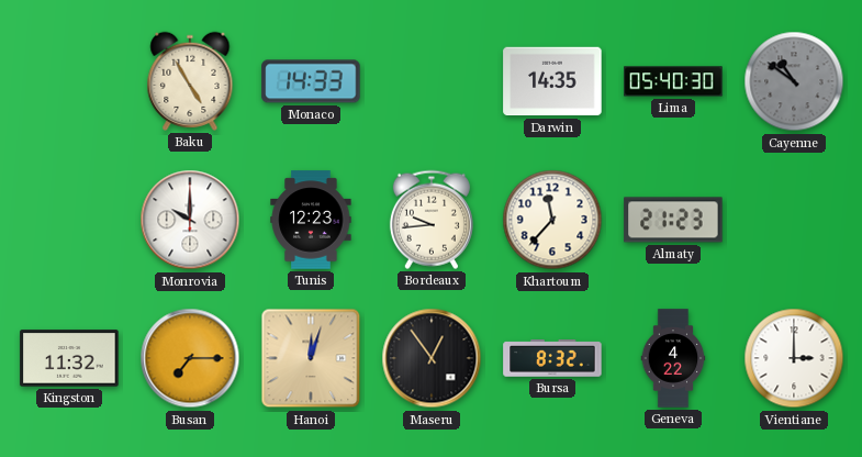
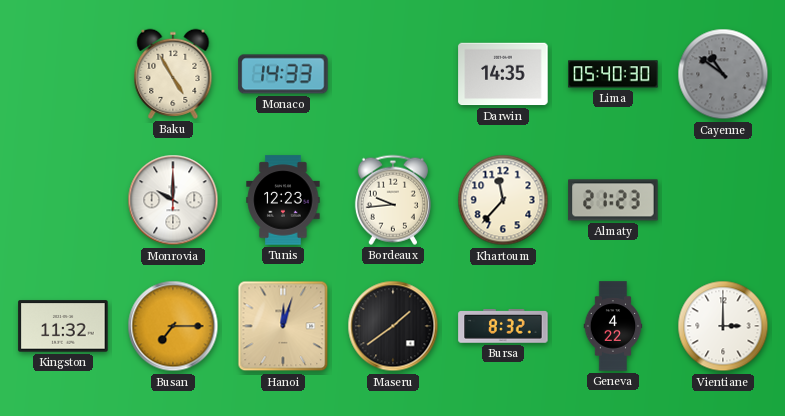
Maseru: 12:54 -> 1:39 (393, 326)
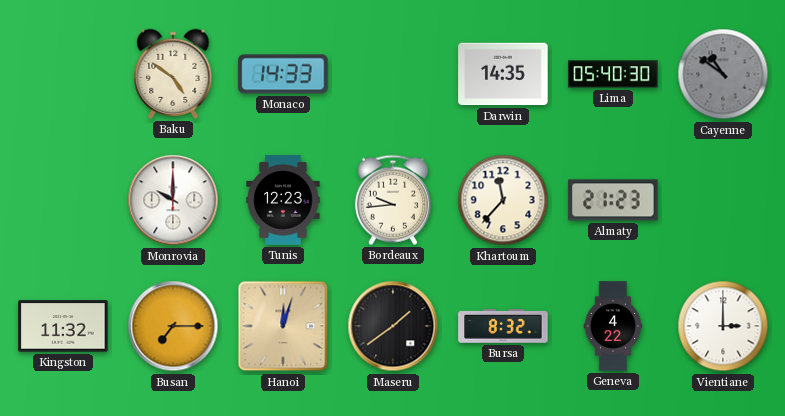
Baku: 4:55 -> 4:51 (173, 74)
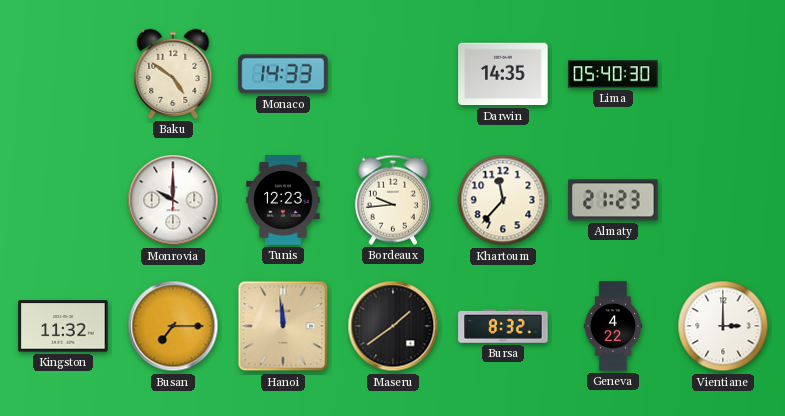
Cayenne: 10:51 -> none (723, 74)
Hanoi: 12:03 -> 11:59 (283, 326)
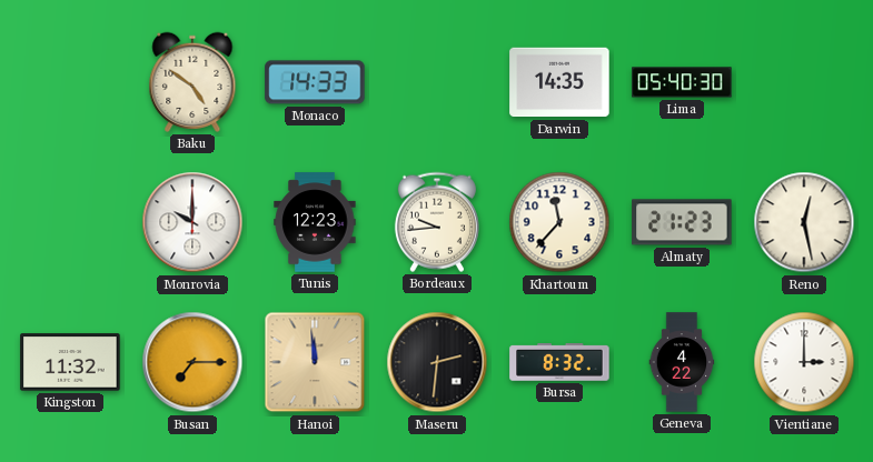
Reno: none -> 12:28 (804, 222)
Maseru: 1:39 -> 2:31 (437, 362)
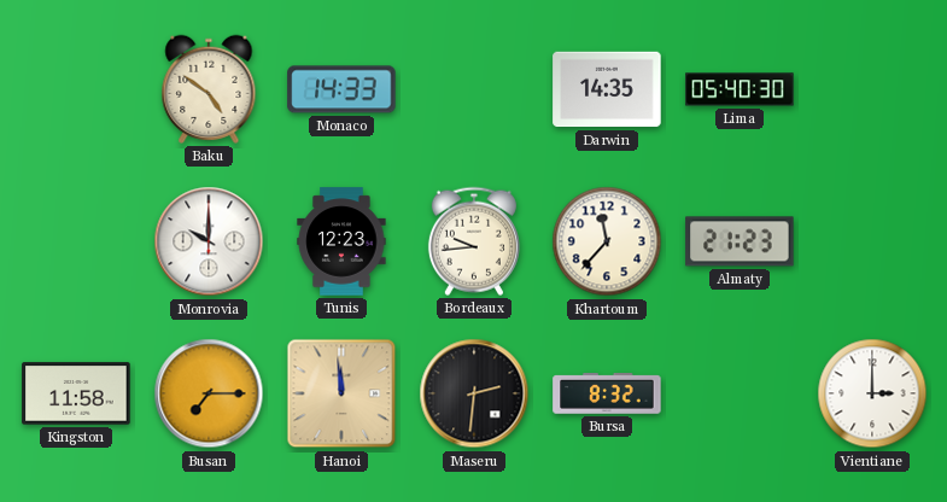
Reno: 12:28 -> none (804, 222)
Kingston: 11:32 -> 11:58 (76, 393)
Geneva: 4:22 -> none (682, 362)
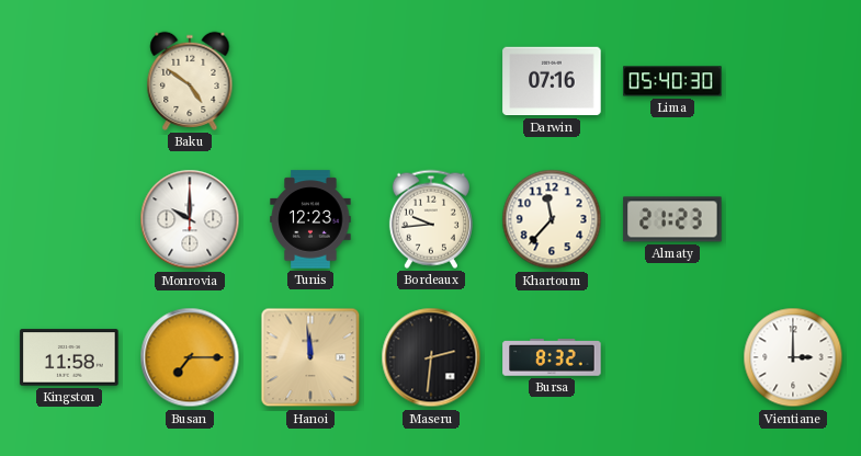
Monaco: 14:33 -> none (341, 89)
Darwin: 14:35 -> 07:16 (552, 81)
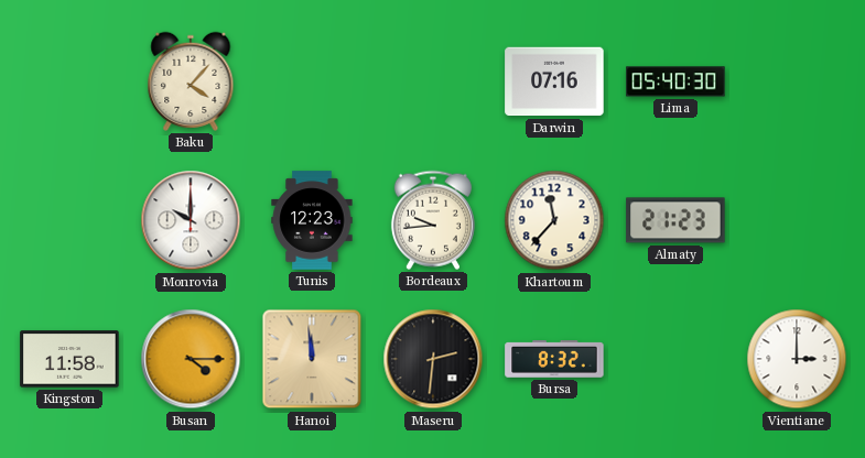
Baku: 4:51 -> 4:07 (191, 81)
Busan: 7:15 -> 4:15 (191, 359)
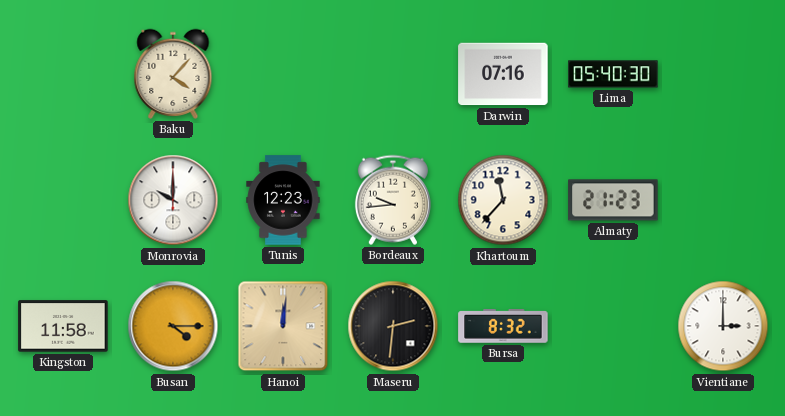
Hanoi: 11:59 -> 12:01 (283, 326)
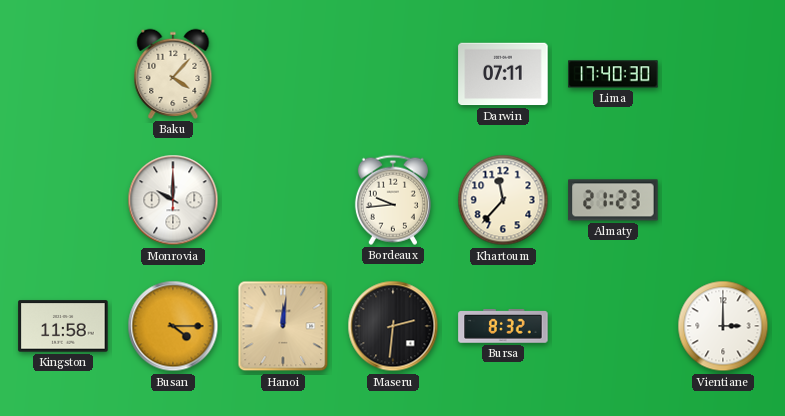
Darwin: 07:16 -> 07:11 (503, 74)
Lima: 05:40 -> 17:40 (613, 74)
Tunis: 12:23 -> none (283, 200)
